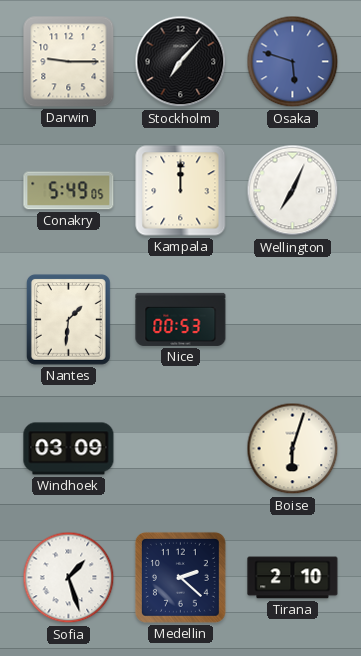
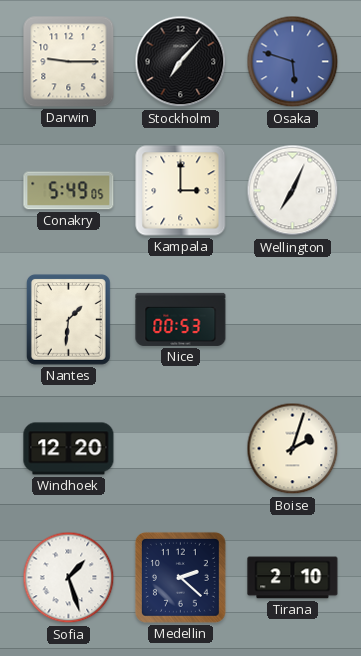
Kampala: 12:00 -> 3:00 (181, 191)
Windhoek: 03:09 -> 12:20 (69, 449)
Boise: 6:03 -> 2:03 (293, 449)
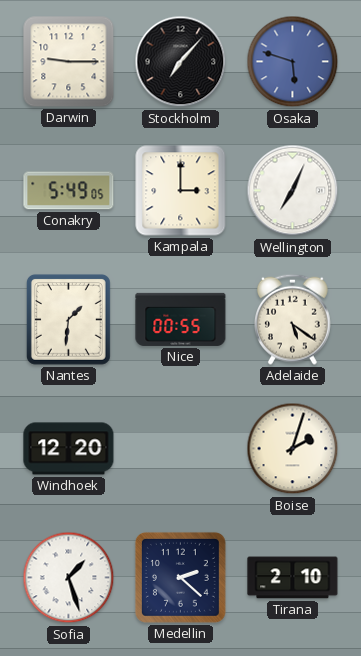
Nice: 00:53 -> 00:55 (181, 319)
Adelaide: none -> 5:21 (293, 319)
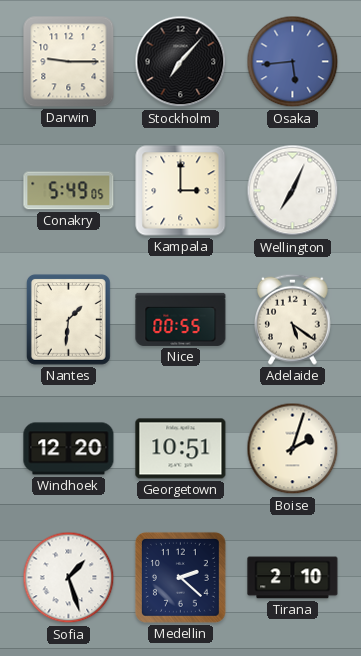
Osaka: 5:48 -> 5:44 (293, 62)
Georgetown: none -> 10:51 (181, 449)
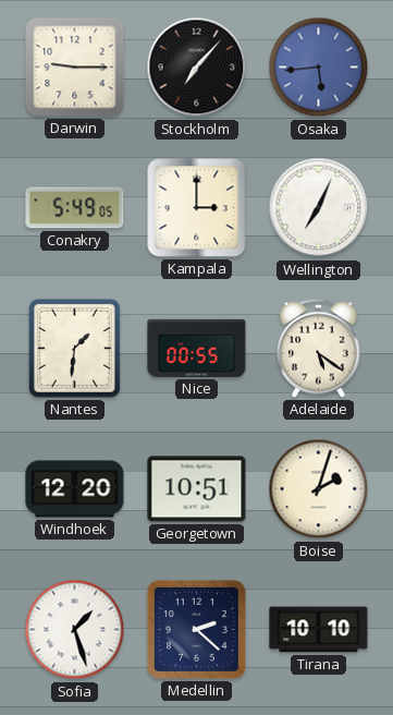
Tirana: 2:10 -> 10:10 (319, 630)
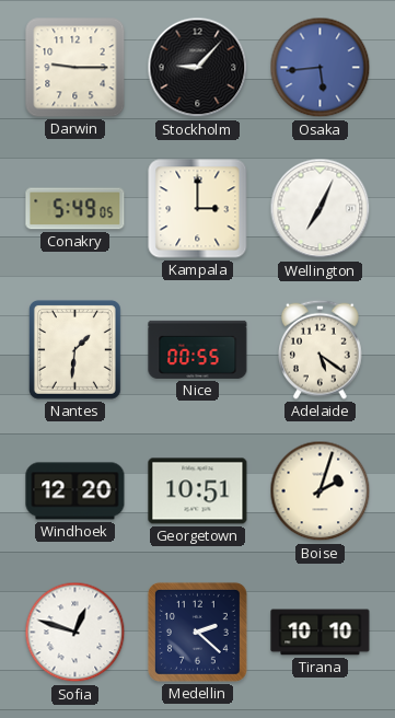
Stockholm: 7:07 -> 9:07 (198, 68)
Sofia: 1:27 -> 12:48 (75, 633)
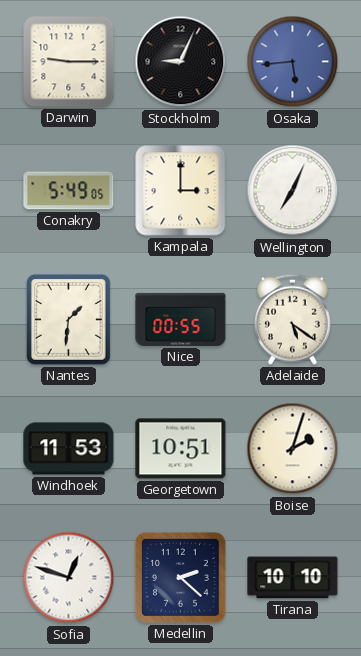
Stockholm: 9:07 -> 9:04 (181, 62)
Windhoek: 12:20 -> 11:53 (69, 449)
